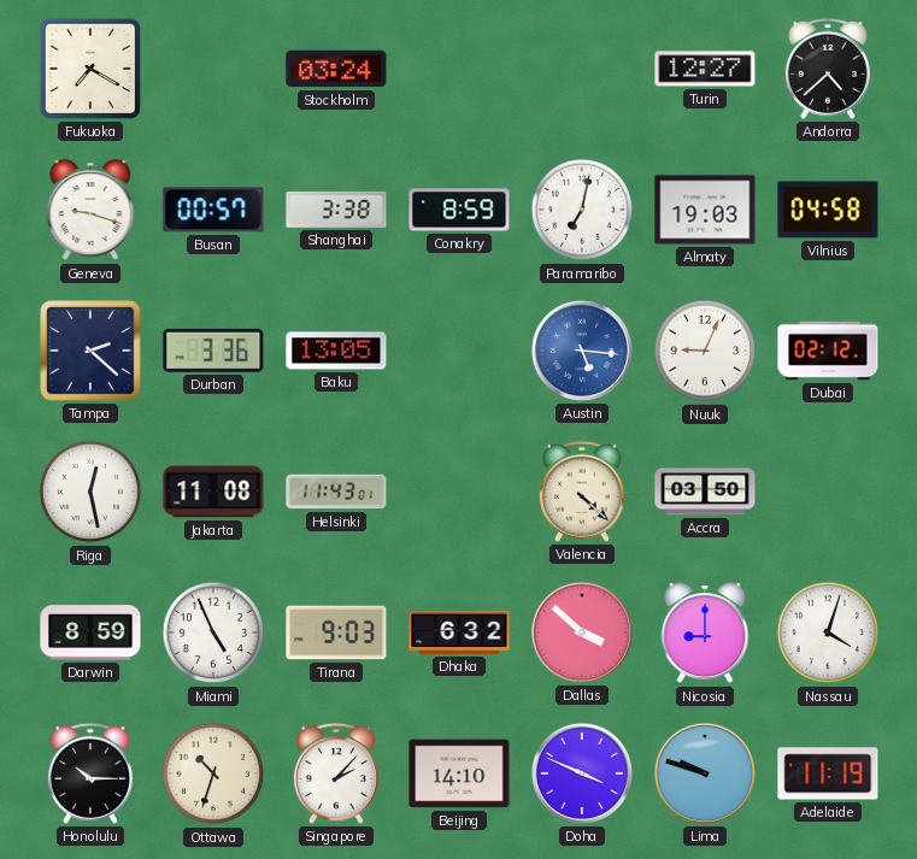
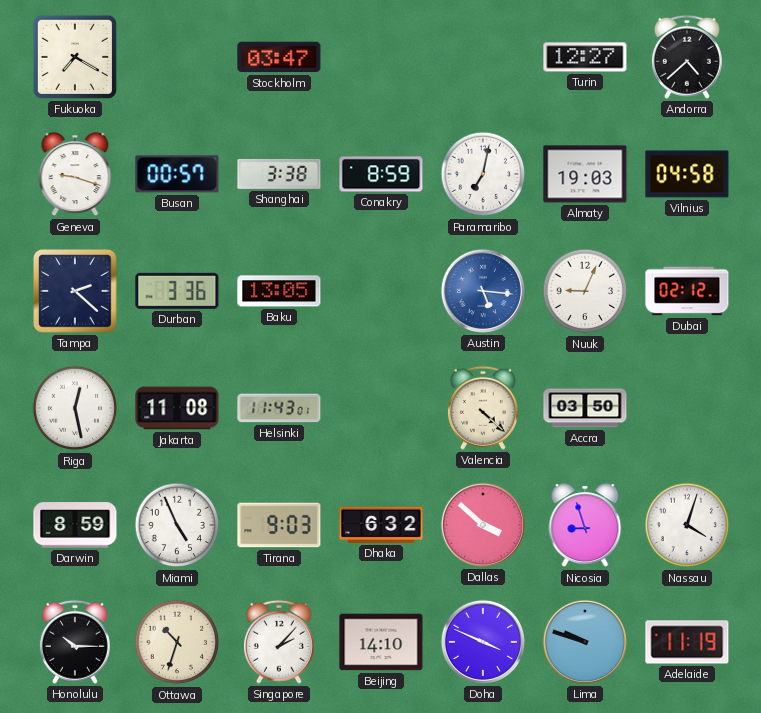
Stockholm: 03:24 -> 03:47 (279, 57)
Nicosia: 9:00 -> 8:57 (585, 526)
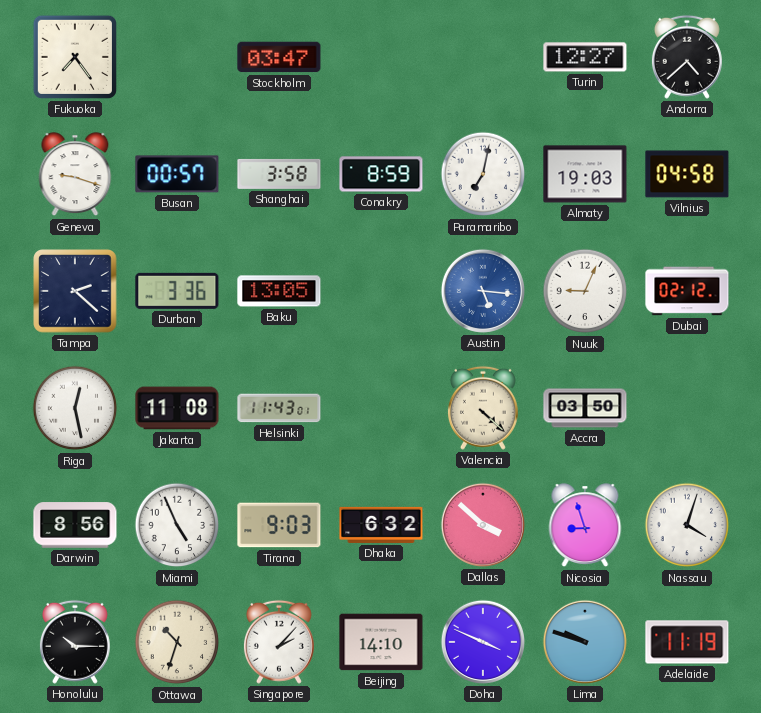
Fukuoka: 7:20 -> 7:24 (75, 57)
Shanghai: 3:38 -> 3:58 (279, 174)
Darwin: 8:59 -> 8:56 (75, 525)
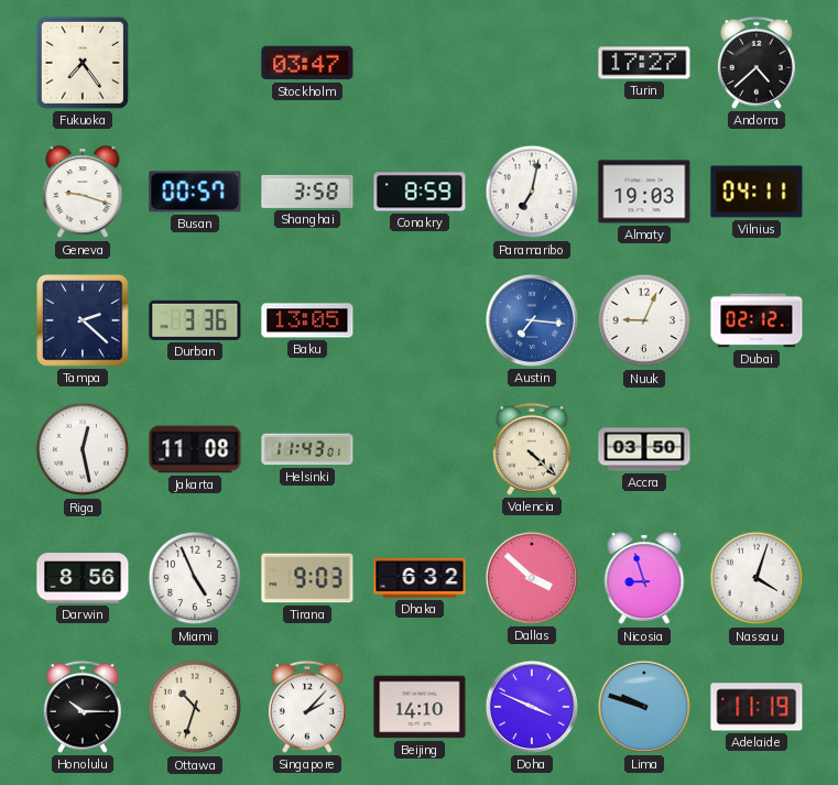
Turin: 12:27 -> 17:27 (644, 63)
Vilnius: 04:58 -> 04:11 (757, 192)
Austin: 5:16 -> 7:16 (532, 320)
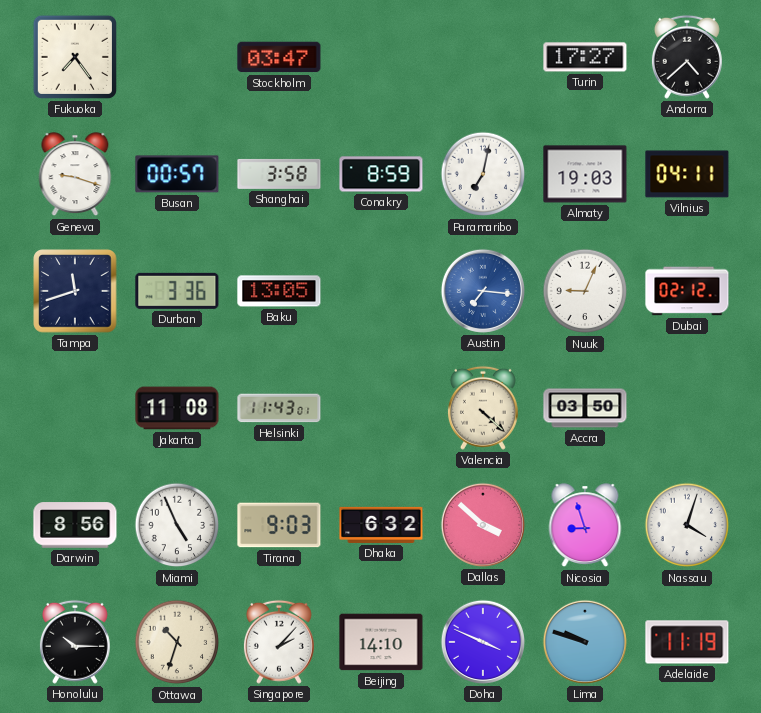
Tampa: 2:22 -> 11:42 (75, 291)
Riga: 12:28 -> none (83, 449)
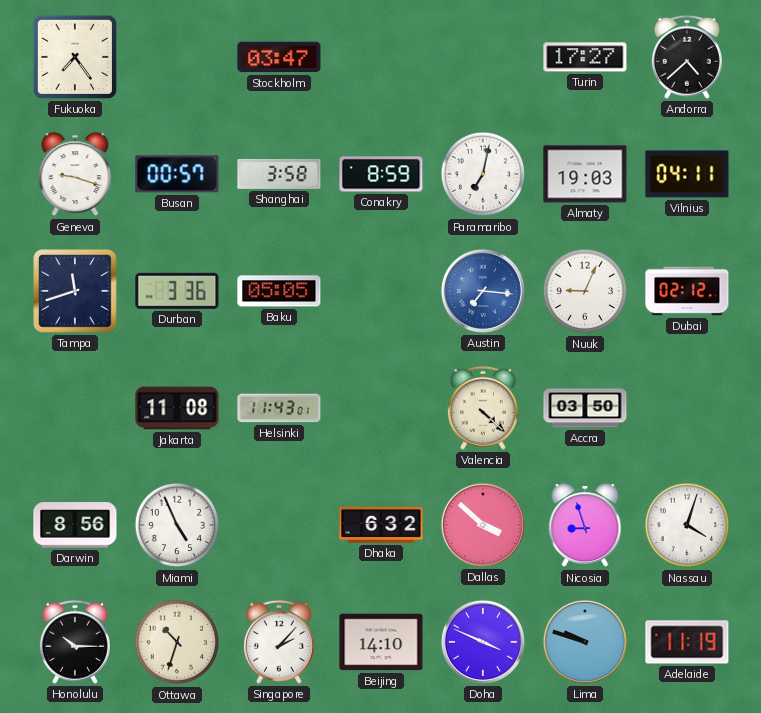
Baku: 13:05 -> 05:05 (279, 291)
Tirana: 9:03 -> none (279, 525)
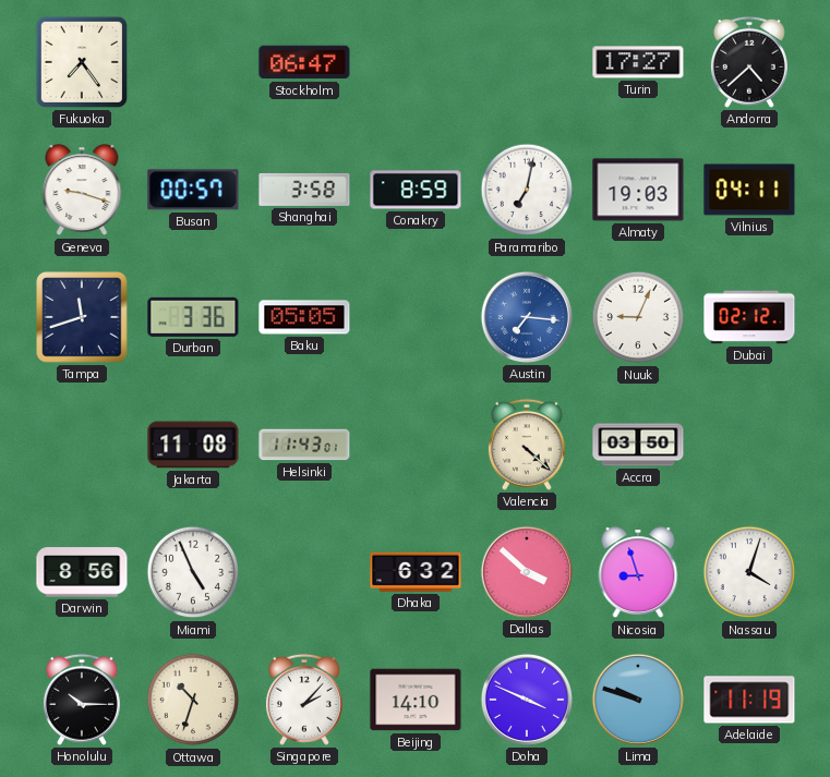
Stockholm: 03:47 -> 06:47 (304, 62)
